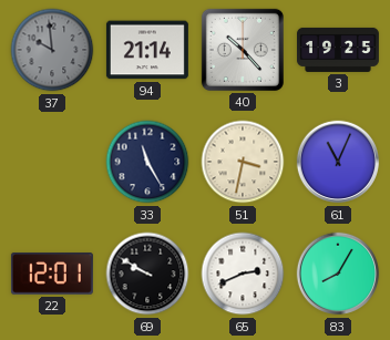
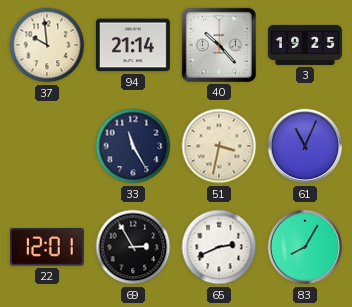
37 dial: grey -> cream (47, 45)
69: 9:50 -> 2:55 (133, 247)
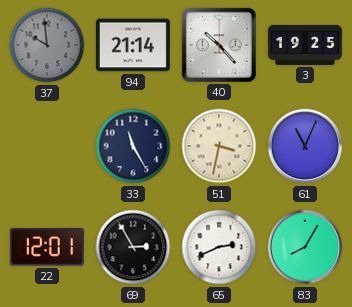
37 dial: cream -> grey (47, 45)
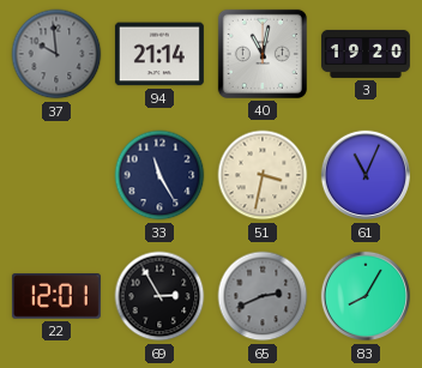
40: 10:23 -> 11:02 (263, 54)
3: 19:25 -> 19:20 (366, 54)
65 dial: white -> grey (263, 296)
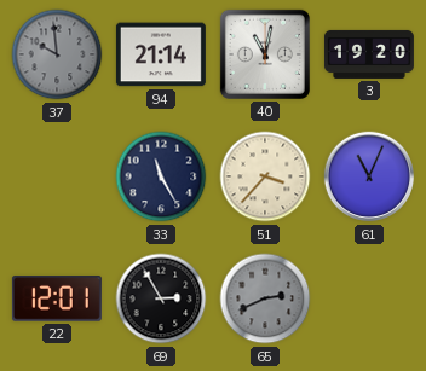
51: 3:32 -> 3:37 (265, 176)
83: 8:05 -> none (366, 296)
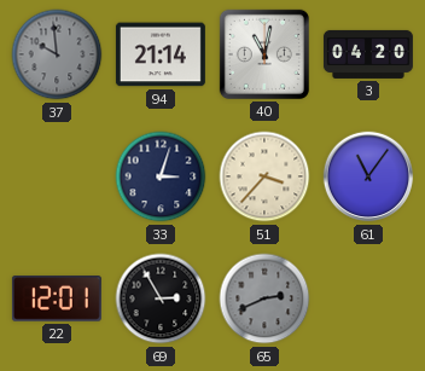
3: 19:20 -> 04:20 (368, 54)
33: 11:25 -> 3:03 (161, 176)
61: 11:04 -> 11:06 (368, 176)
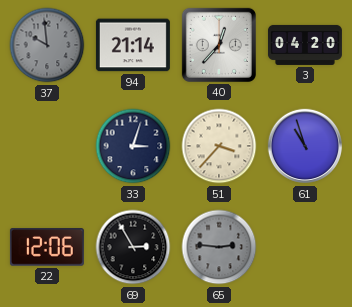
40: 11:02 -> 12:37 (219, 45)
61: 11:06 -> 10:57 (305, 146)
22: 12:01 -> 12:06 (47, 247)
65: 2:41 -> 2:46 (219, 247)
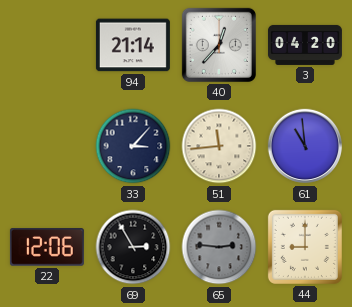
37: 9:59 -> none (47, 45)
33: 3:03 -> 3:07 (133, 146)
51: 3:37 -> 11:44 (219, 146)
61: 10:57 -> 10:59 (305, 146)
44: none -> 9:00 (305, 247)
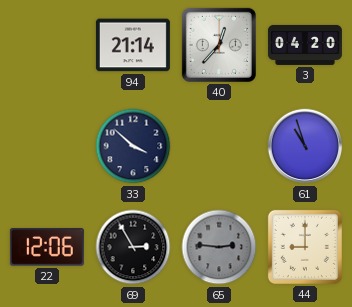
33: 3:07 -> 3:52 (133, 146)
51: 11:44 -> none (219, 146)
61: 10:59 -> 10:57 (305, 146)
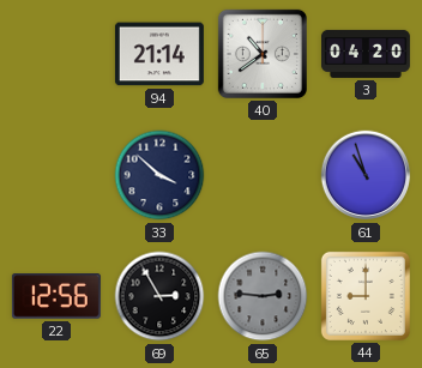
40: 12:37 -> 10:39 (263, 54)
22: 12:06 -> 12:56 (56, 296)
